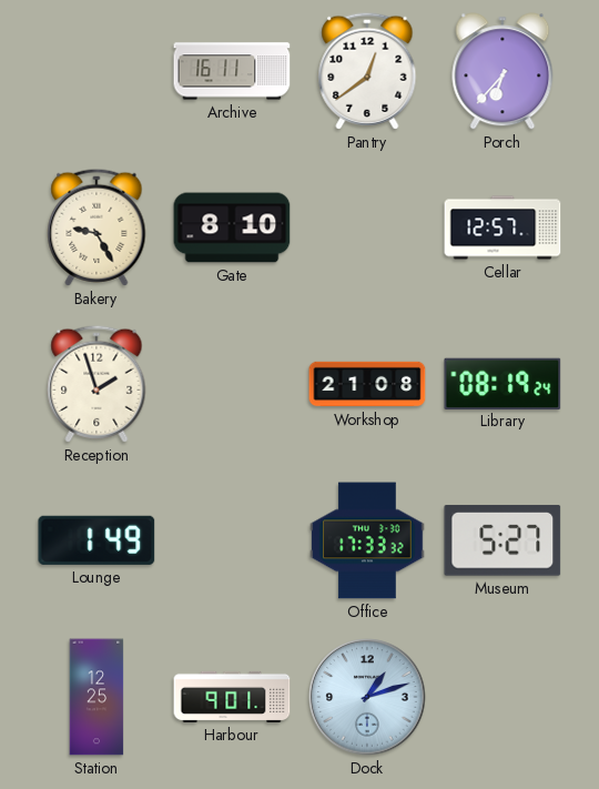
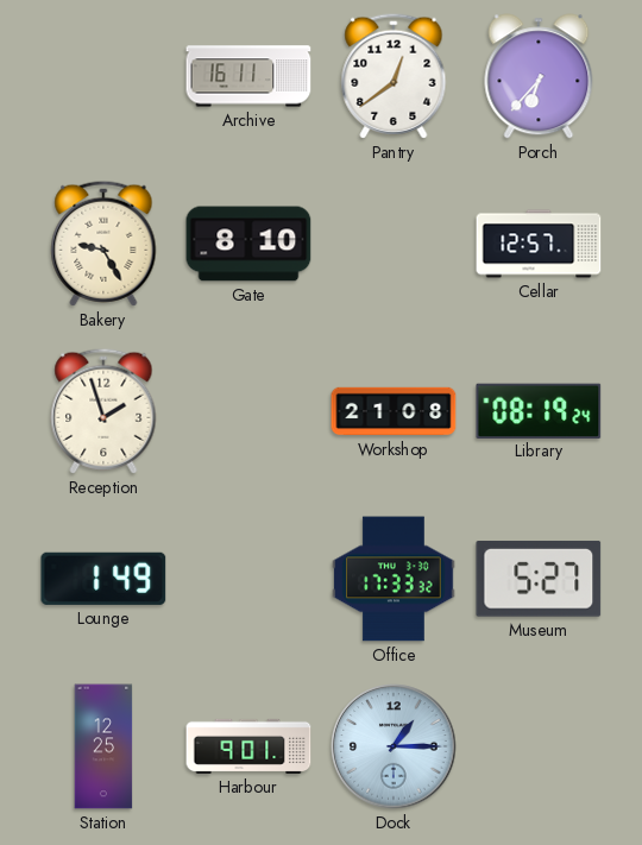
Dock: 1:12 -> 1:15 (394, 746)
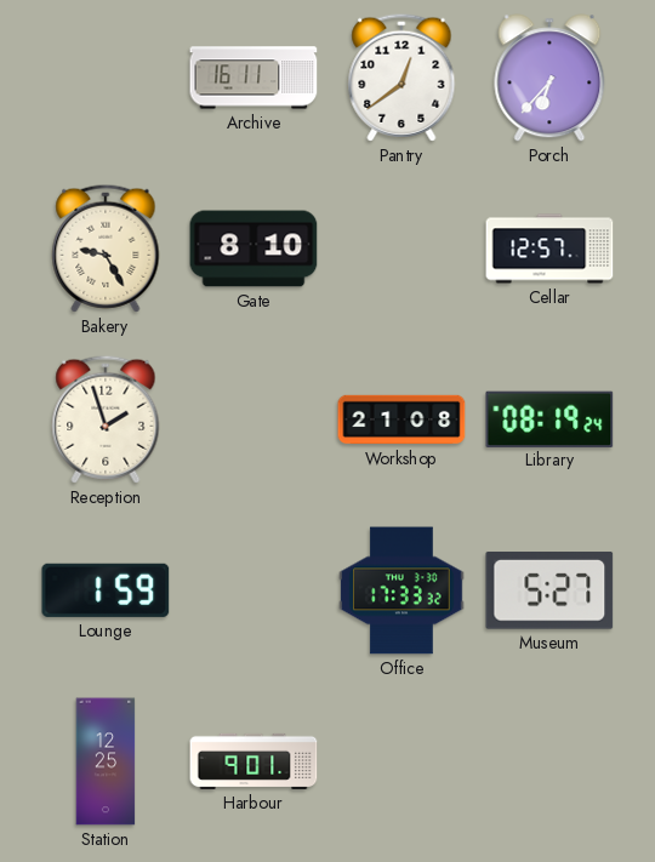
Lounge: 1:49 -> 1:59 (106, 590)
Dock: 1:15 -> none (394, 746)
